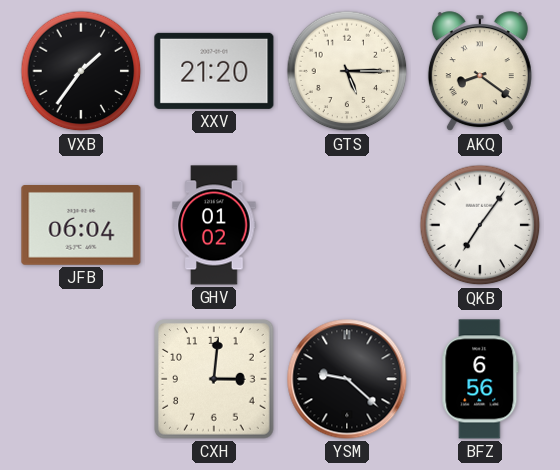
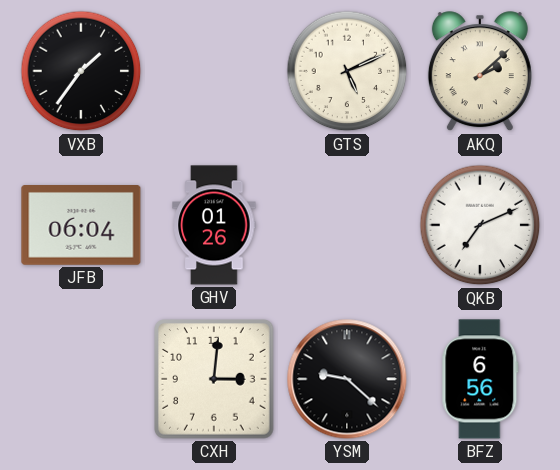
XXV: 21:20 -> none (214, 71)
GTS: 5:15 -> 5:11 (347, 71)
AKQ: 8:21 -> 2:08 (480, 72)
GHV: 01:02 -> 01:26 (214, 225)
QKB: 7:06 -> 7:11 (480, 225)
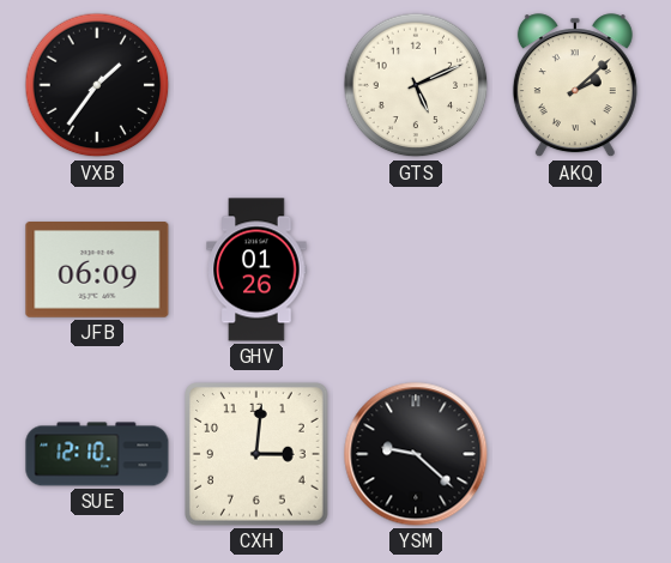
JFB: 06:04 -> 06:09 (97, 271)
QKB: 7:11 -> none (480, 225)
SUE: none -> 12:10 (97, 454)
BFZ: 6:56 -> none (480, 379)
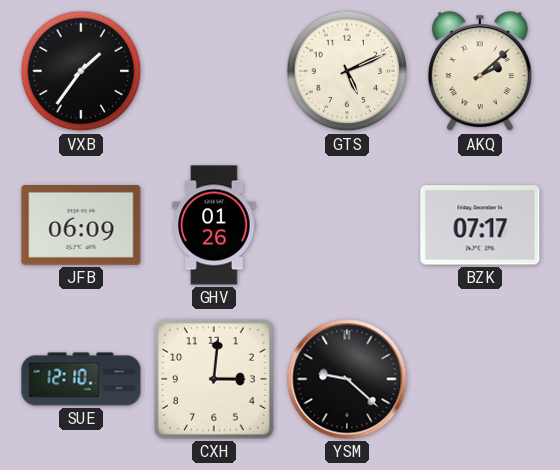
BZK: none -> 07:17 (480, 225)
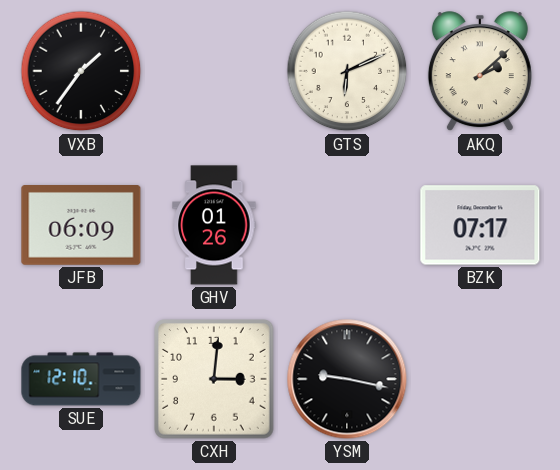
GTS: 5:11 -> 6:11 (347, 71)
YSM: 9:22 -> 9:17 (347, 379)
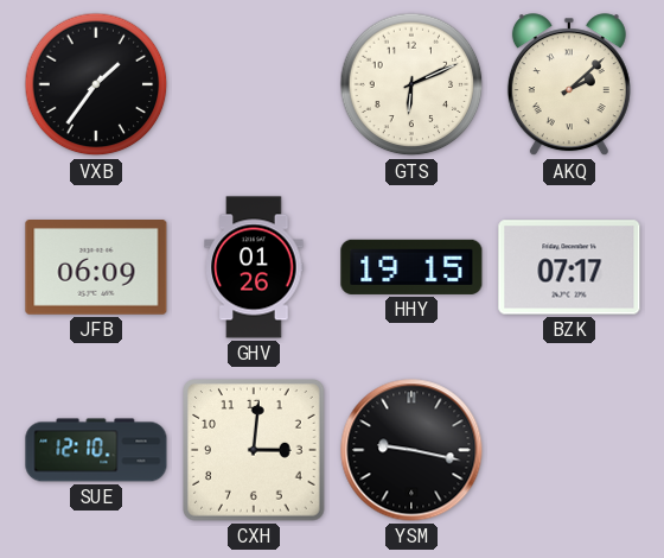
HHY: none -> 19:15 (411, 267)
